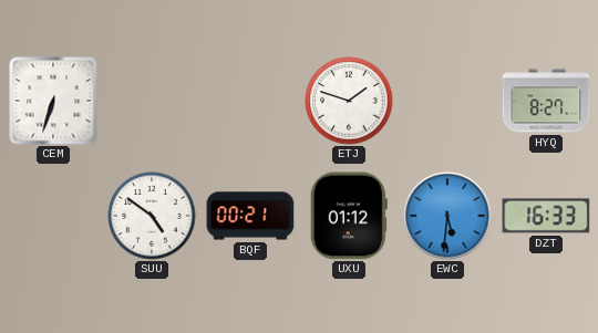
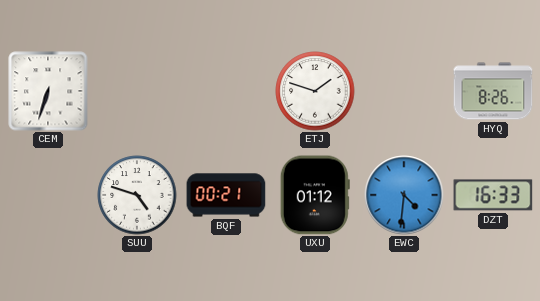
HYQ: 8:27 -> 8:26 (493, 91)
SUU: 4:51 -> 4:48 (137, 195)
EWC: 5:31 -> 4:31 (404, 195)
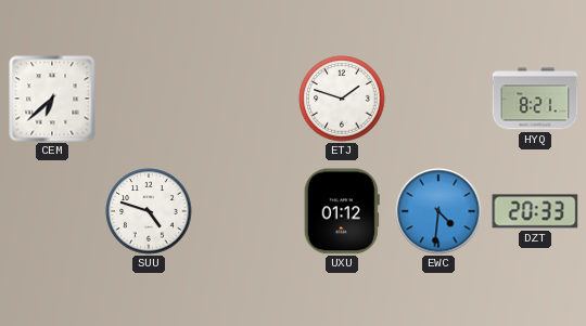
CEM: 6:33 -> 6:38 (52, 99)
HYQ: 8:26 -> 8:21 (535, 99)
BQF: 00:21 -> none (226, 195)
DZT: 16:33 -> 20:33 (535, 211)
